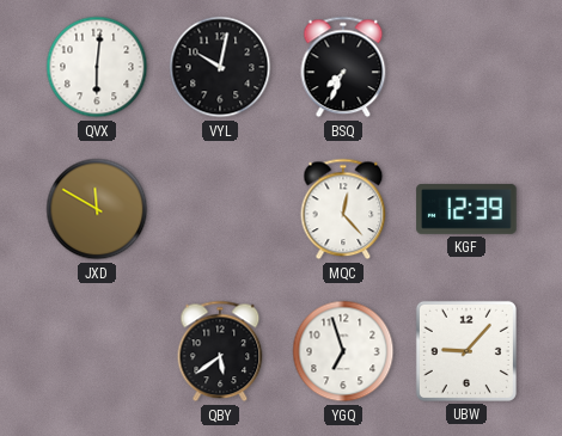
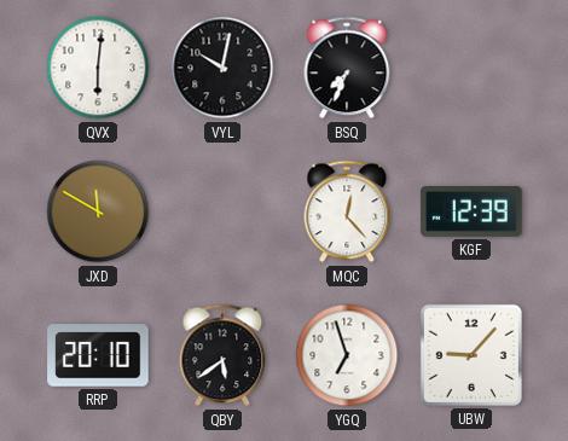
RRP: none -> 20:10 (98, 355)
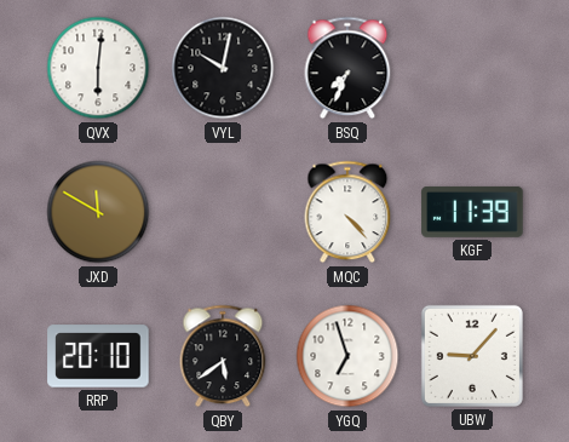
MQC: 12:23 -> 4:23 (347, 212)
KGF: 12:39 -> 11:39 (472, 212)
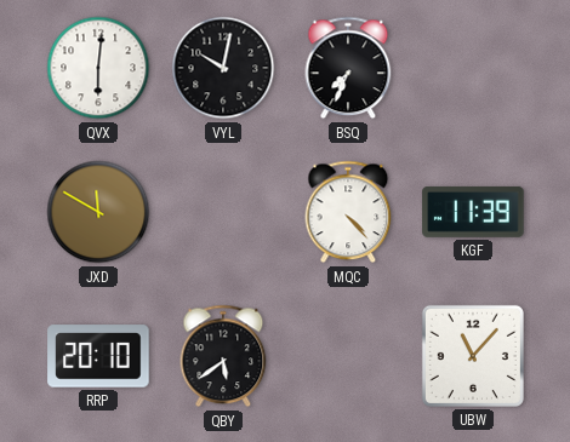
YGQ: 6:57 -> none (347, 356)
UBW: 9:07 -> 11:07 (473, 356)
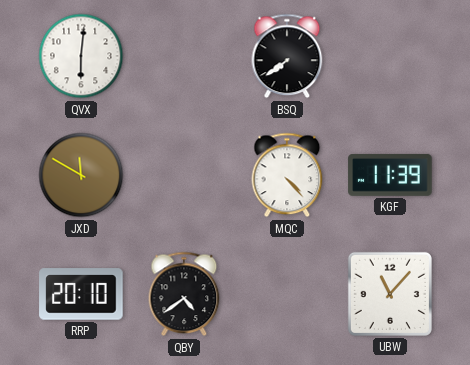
VYL: 10:02 -> none (223, 68)
BSQ: 7:34 -> 7:39 (287, 56)
QBY: 5:39 -> 4:39 (184, 294)
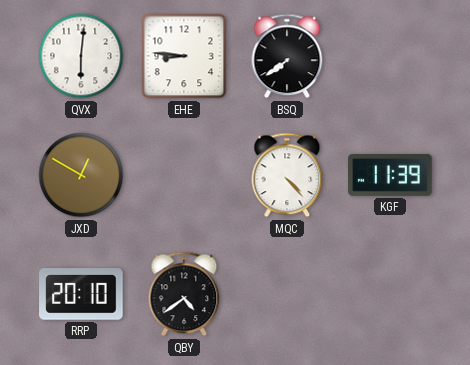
EHE: none -> 8:46 (184, 56)
JXD: 11:50 -> 12:50 (81, 175)
UBW: 11:07 -> none (390, 294)
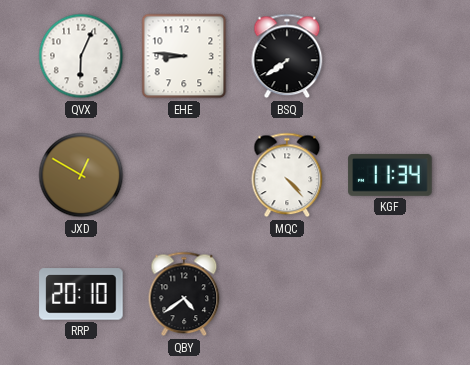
QVX: 6:01 -> 6:04 (81, 56)
KGF: 11:39 -> 11:34 (390, 175)
